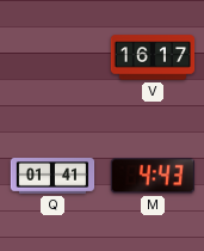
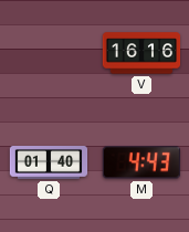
V: 16:17 -> 16:16 (141, 53)
Q: 01:41 -> 01:40 (49, 164)
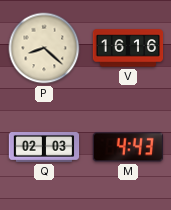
P: none -> 8:22 (44, 48)
Q: 01:40 -> 02:03 (44, 148)
